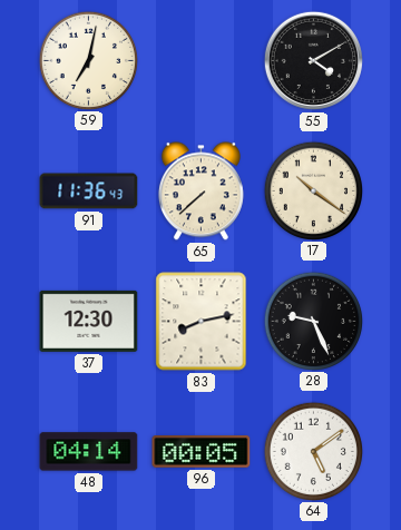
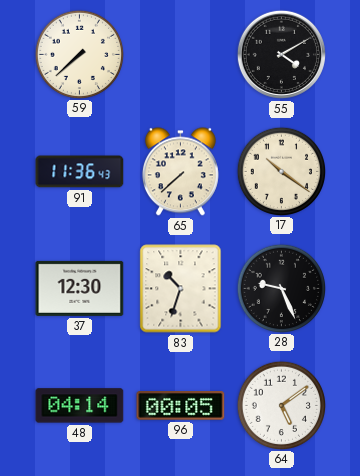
59: 7:02 -> 7:38 (79, 54)
83: 8:13 -> 10:33 (181, 289)
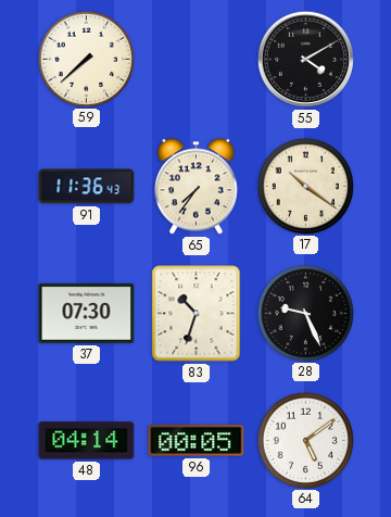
65: 7:38 -> 7:36 (195, 187)
37: 12:30 -> 07:30 (87, 313)
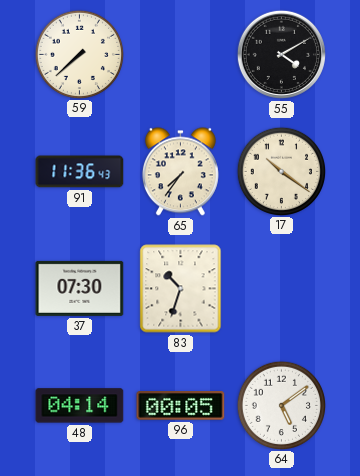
28: 9:26 -> none (305, 313)
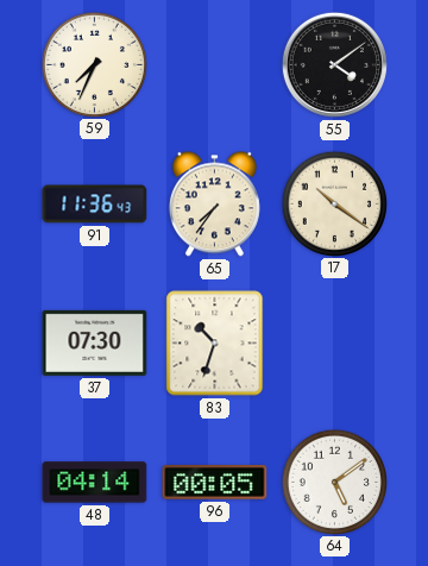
59: 7:38 -> 7:34 (94, 64)
55: 4:10 -> 4:09 (334, 64)
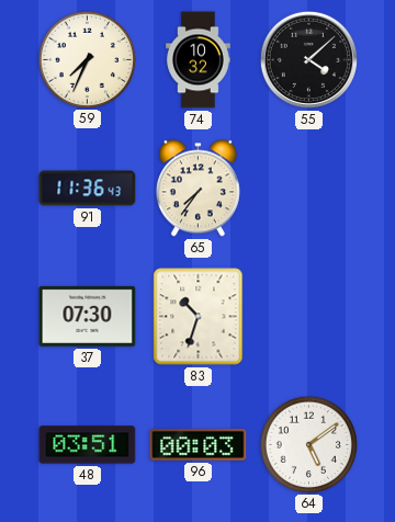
74: none -> 10:32 (199, 60)
55: 4:09 -> 4:08 (308, 59)
17: 10:21 -> none (334, 203)
48: 04:14 -> 03:51 (88, 445)
96: 00:05 -> 00:03 (199, 445)
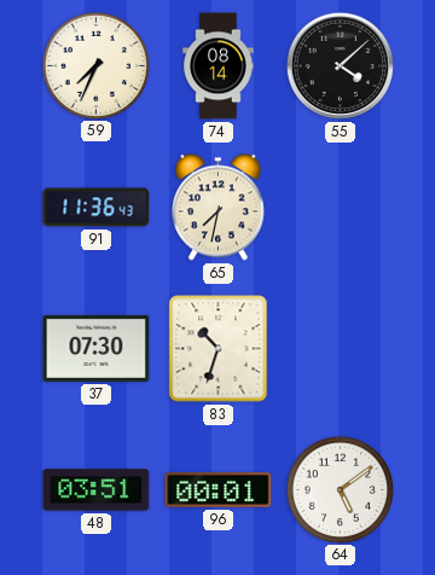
74: 10:32 -> 08:14 (219, 66)
65: 7:36 -> 7:32 (217, 208)
96: 00:03 -> 00:01 (219, 490)
